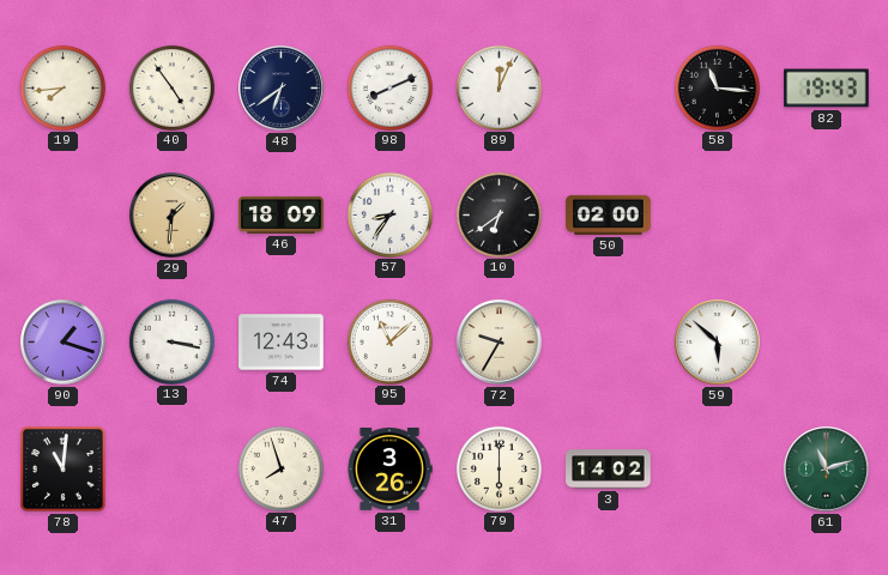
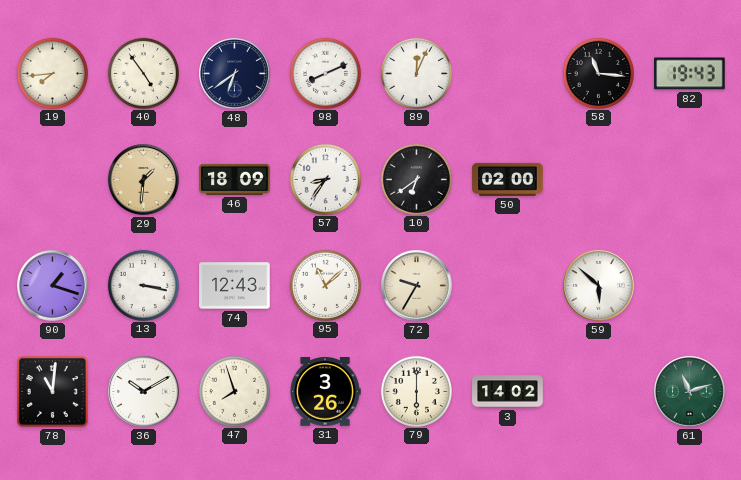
36: none -> 10:10 (144, 392)
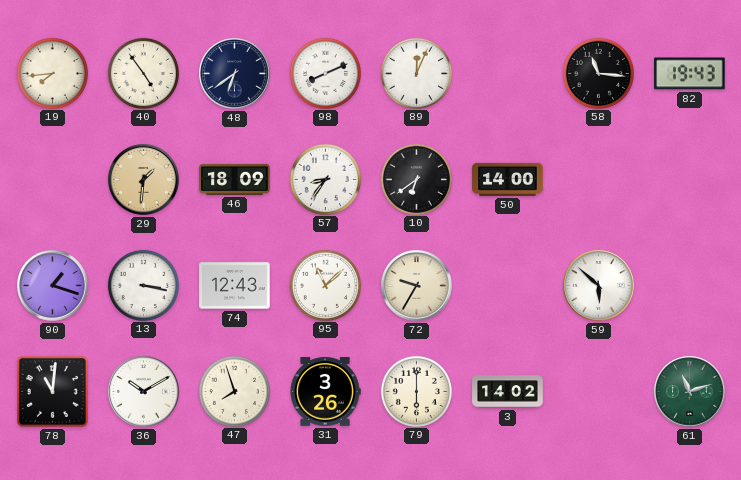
50: 02:00 -> 14:00 (508, 179)
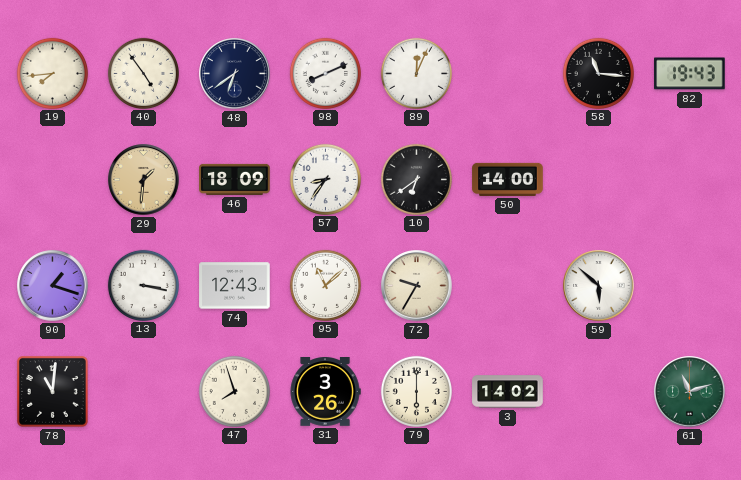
36: 10:10 -> none (144, 392)
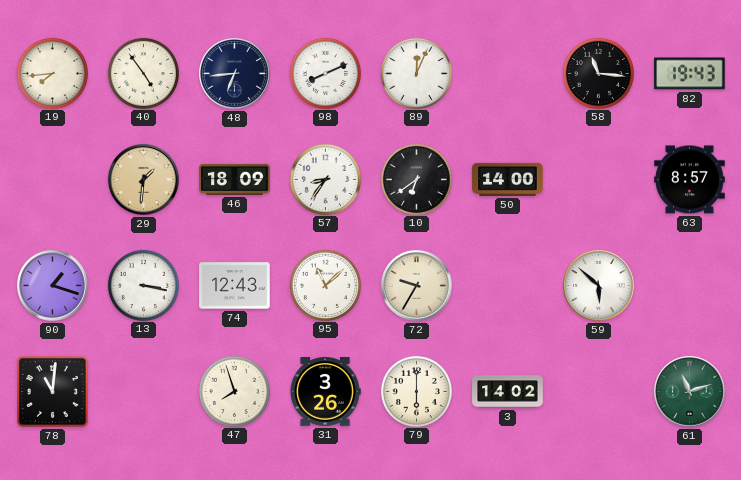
48: 6:39 -> 6:44 (235, 74)
63: none -> 8:57 (690, 180)
